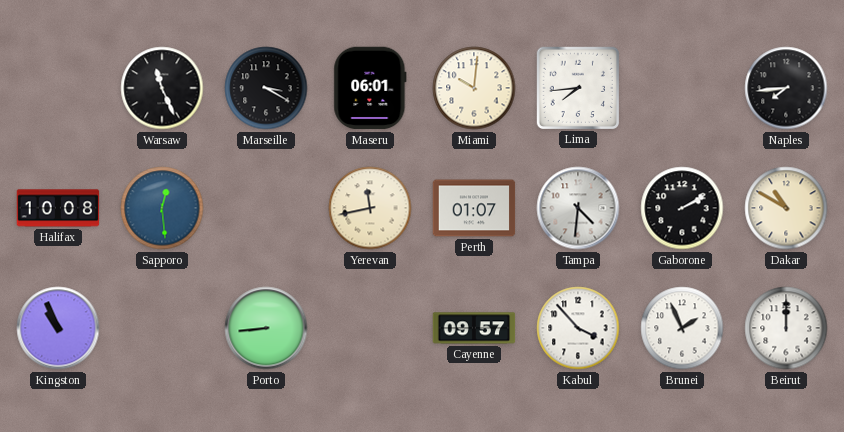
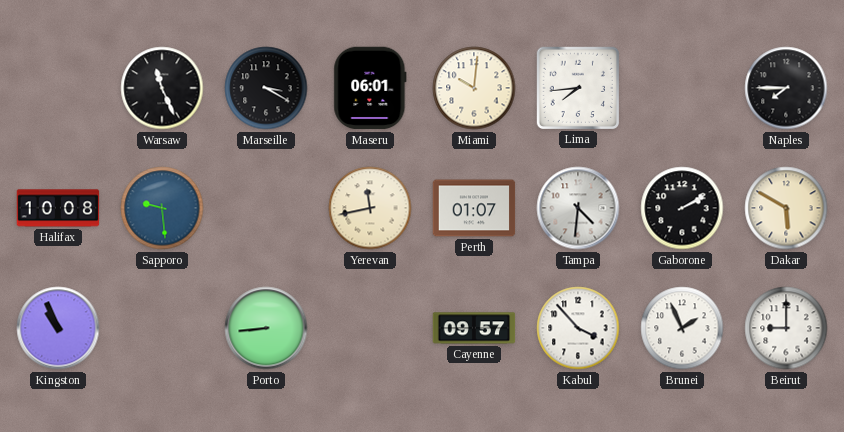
Naples: 7:44 -> 7:45 (786, 88)
Sapporo: 12:29 -> 9:29 (162, 208)
Dakar: 10:50 -> 5:50 (786, 208)
Beirut: 12:00 -> 9:00 (786, 328)
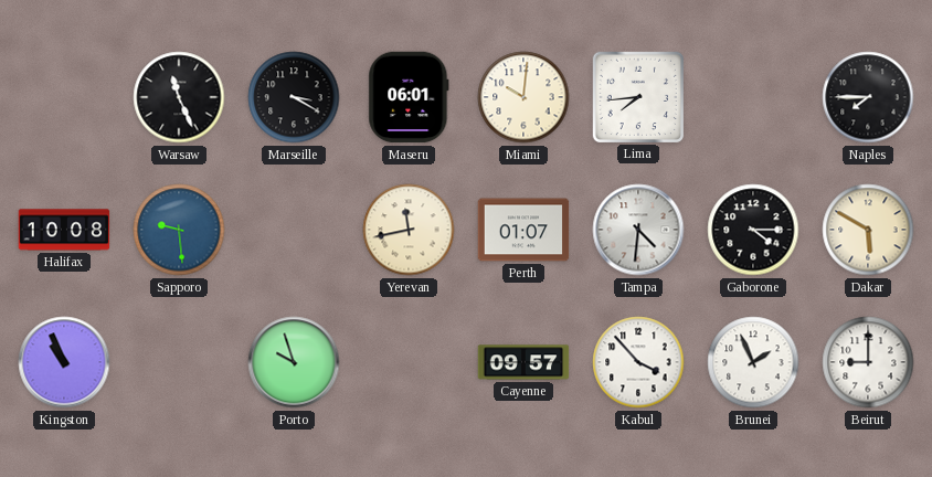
Gaborone: 2:10 -> 4:15 (753, 230)
Porto: 8:44 -> 9:57 (294, 362)
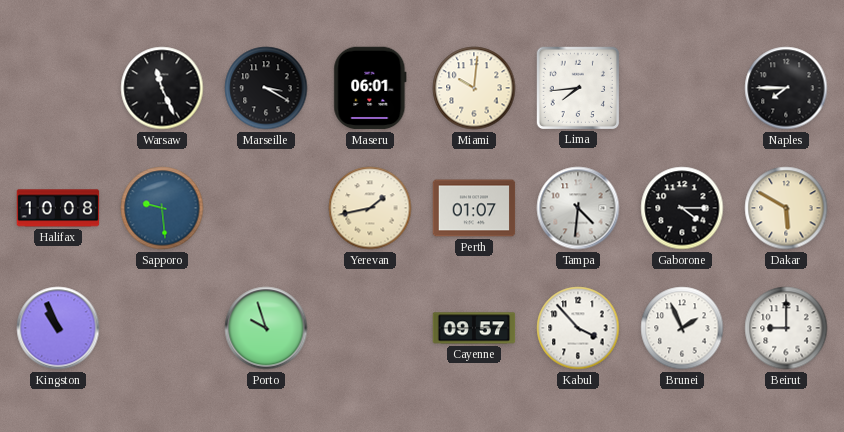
Yerevan: 11:43 -> 1:43 (370, 208)
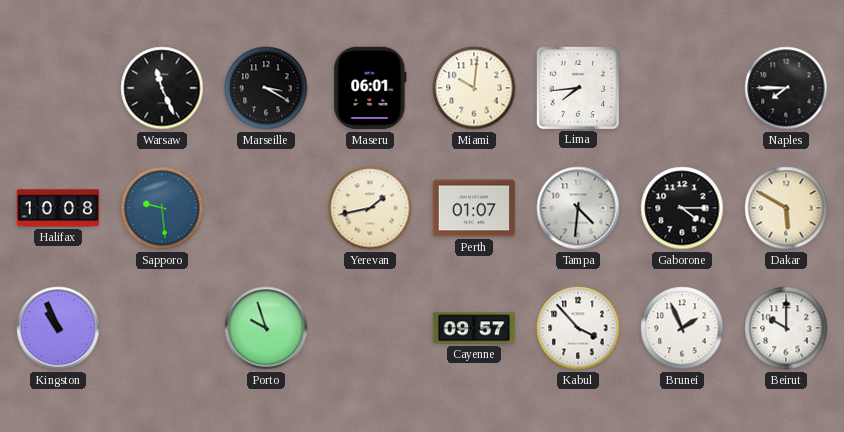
Beirut: 9:00 -> 10:00 (786, 328)
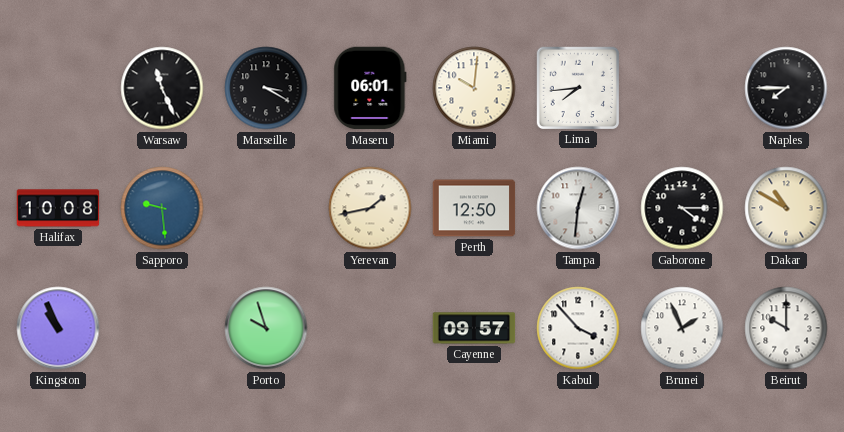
Perth: 01:07 -> 12:50 (474, 208)
Tampa: 4:31 -> 12:31 (578, 208)
Dakar: 5:50 -> 10:50 (786, 208)
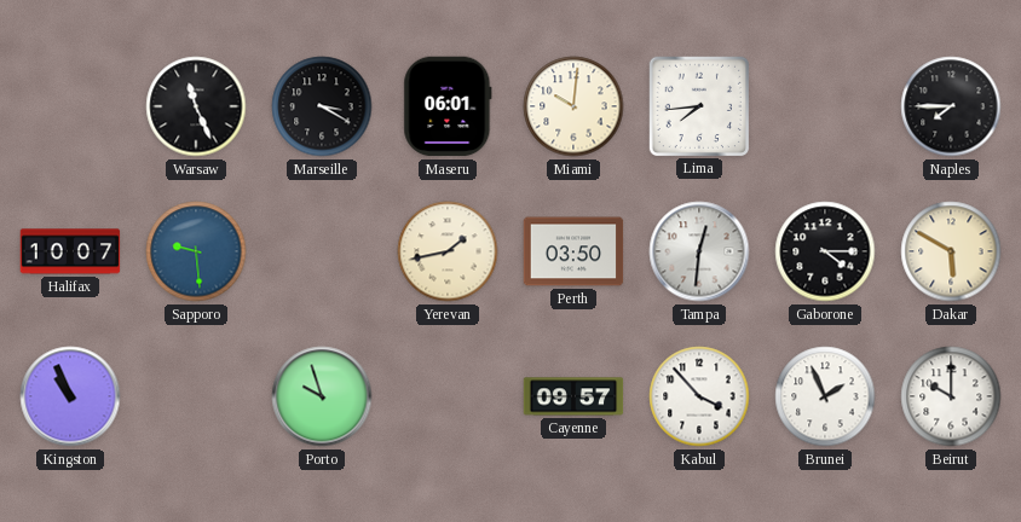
Halifax: 10:08 -> 10:07 (70, 251)
Perth: 12:50 -> 03:50 (573, 251)
Dakar: 10:50 -> 5:50 (951, 251)
